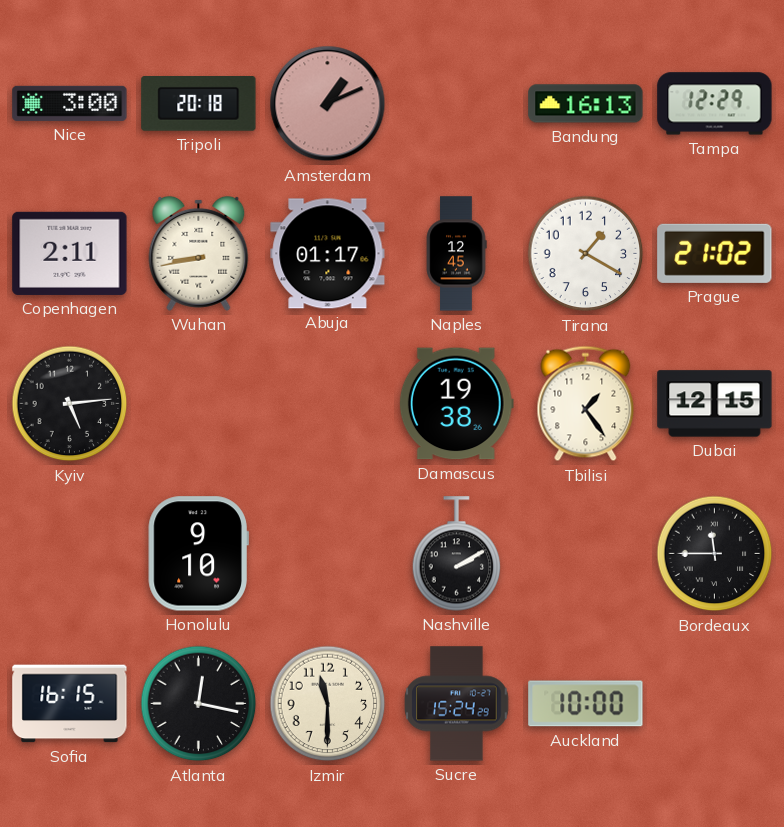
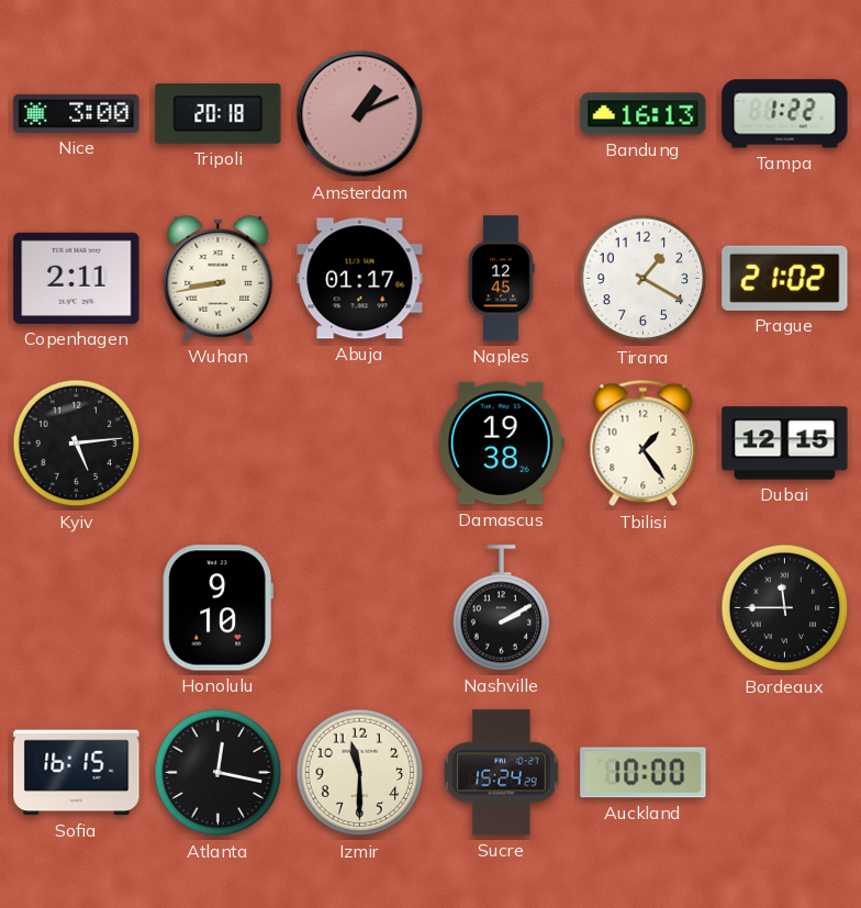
Tampa: 12:29 -> 1:22 (785, 114)
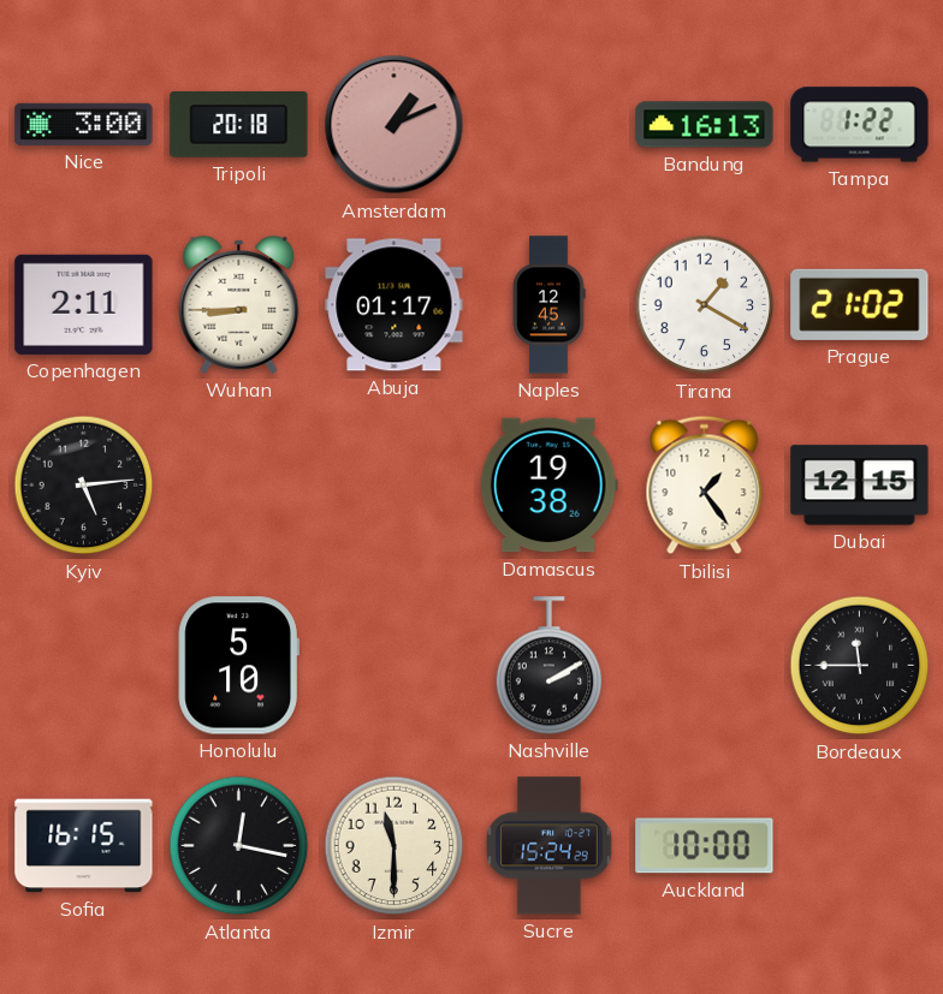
Wuhan: 8:43 -> 8:45 (239, 304)
Honolulu: 9:10 -> 5:10 (238, 666)
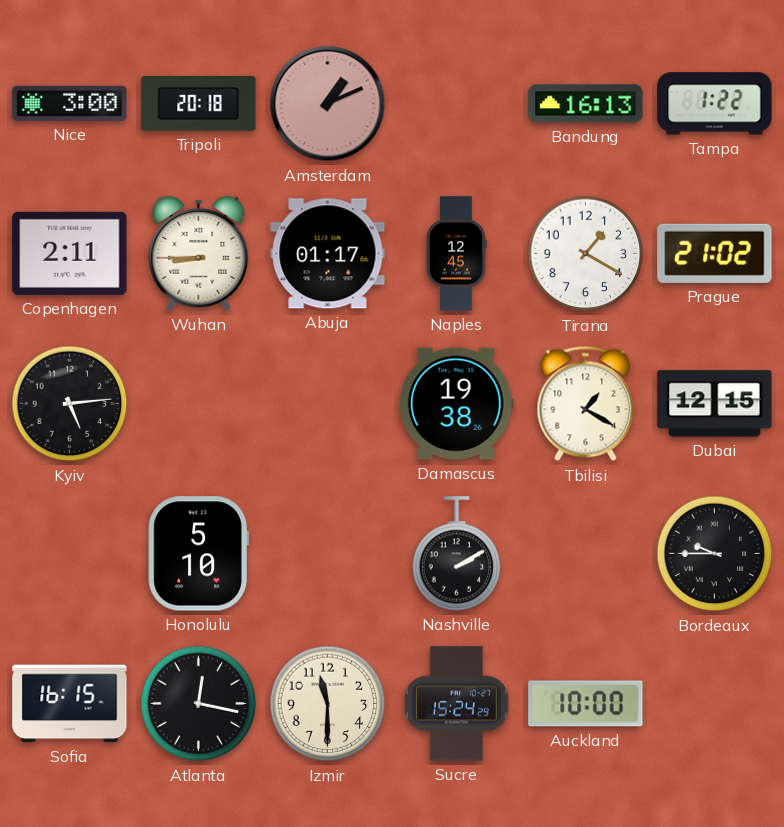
Tbilisi: 1:24 -> 1:20 (586, 404)
Bordeaux: 11:45 -> 9:45 (715, 554)
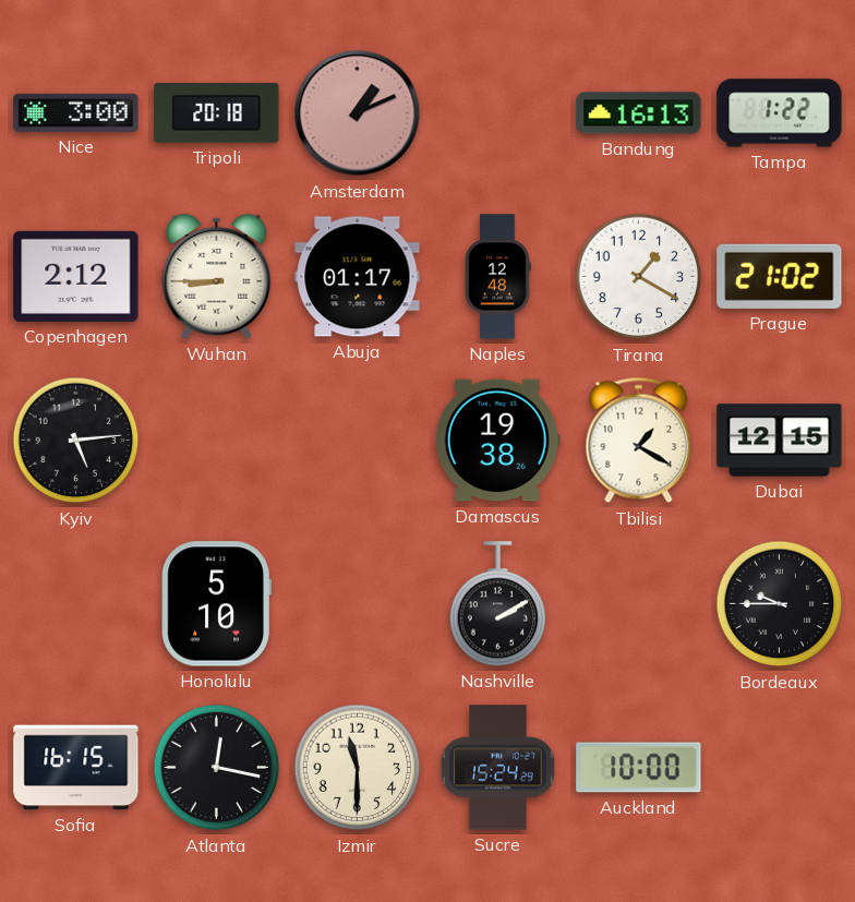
Copenhagen: 2:11 -> 2:12 (76, 276)
Naples: 12:45 -> 12:48 (497, 277)
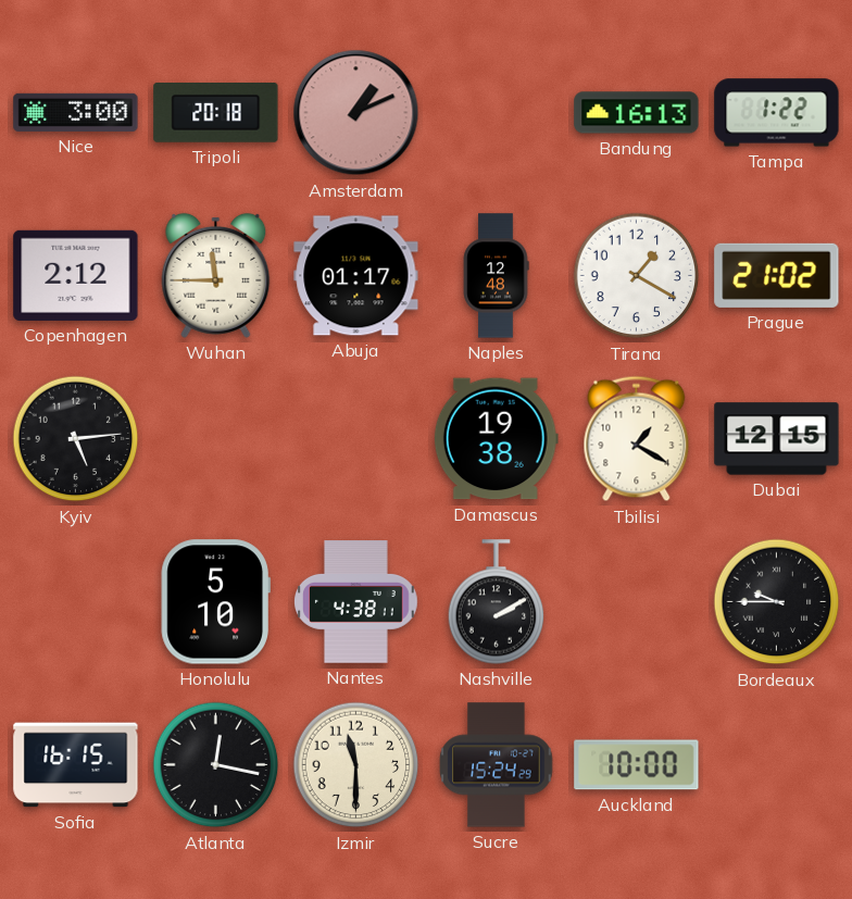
Wuhan: 8:45 -> 11:45 (216, 275)
Nantes: none -> 4:38 (356, 602)
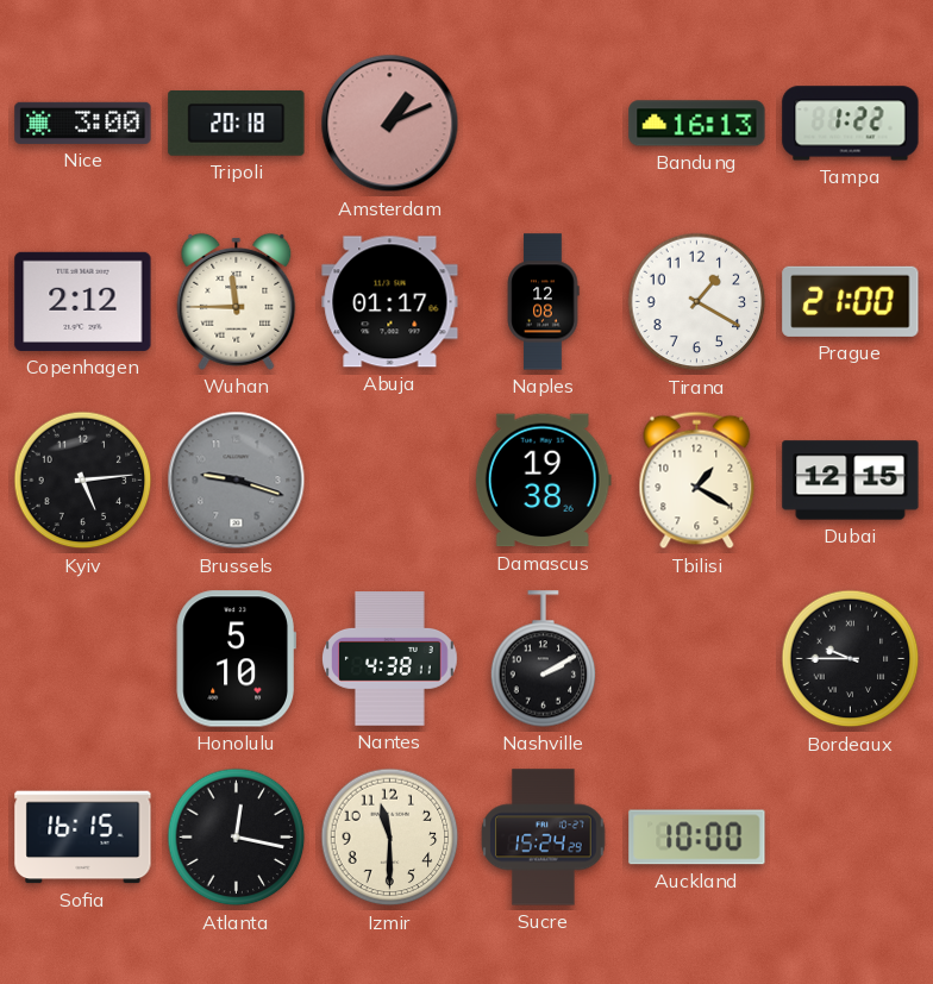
Naples: 12:48 -> 12:08 (543, 302)
Prague: 21:02 -> 21:00 (851, 301)
Brussels: none -> 9:18 (237, 481)
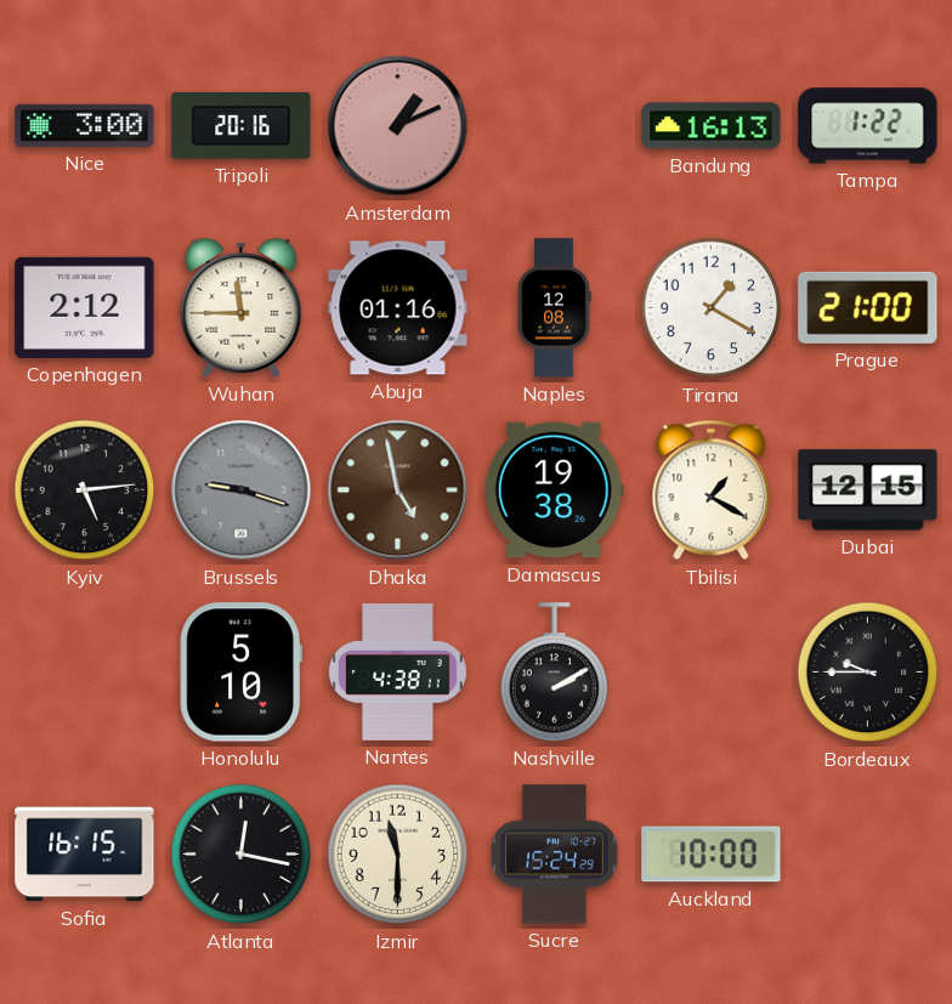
Tripoli: 20:18 -> 20:16 (242, 126)
Abuja: 01:17 -> 01:16 (398, 308)
Dhaka: none -> 4:58 (398, 490)
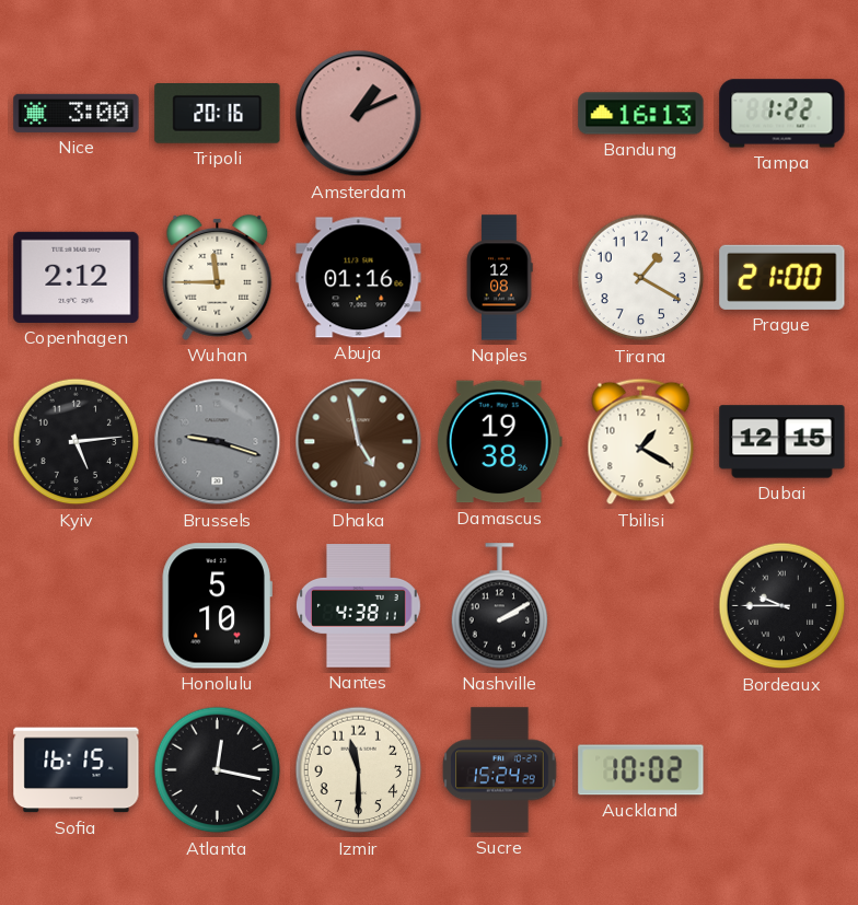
Auckland: 10:00 -> 10:02 (641, 770)
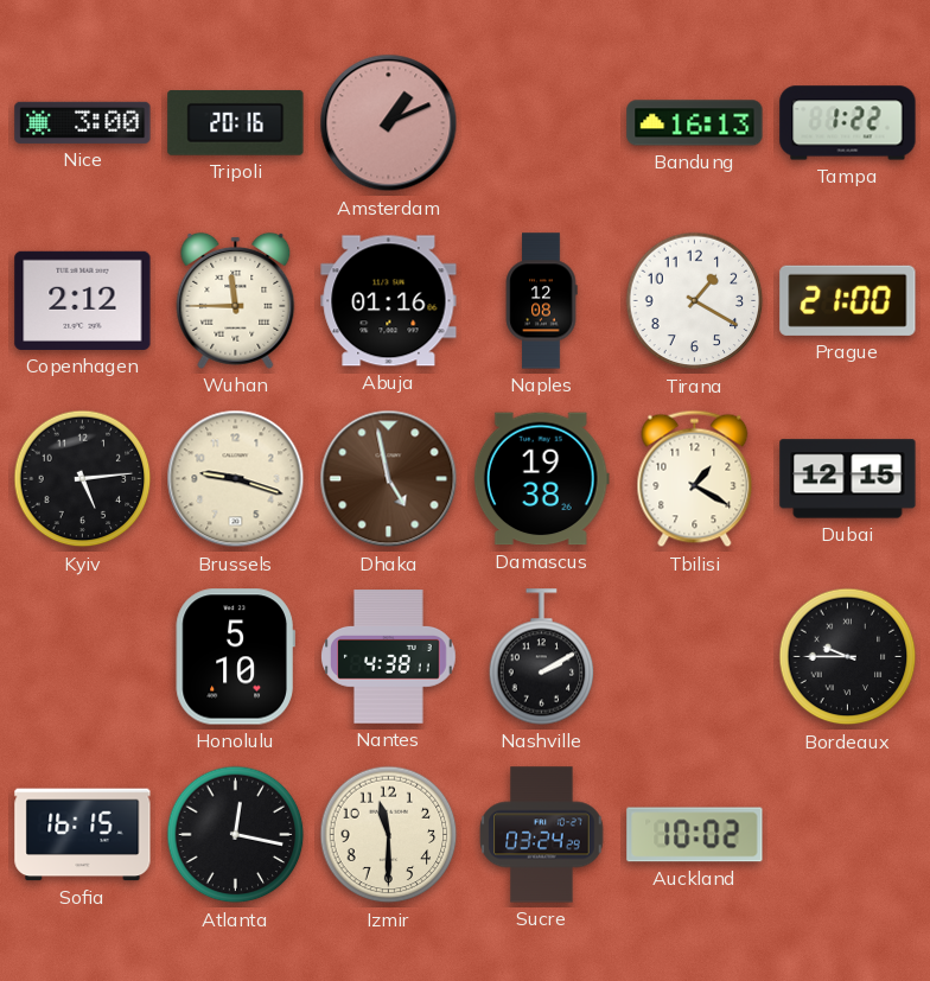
Brussels dial: grey -> cream (236, 479)
Sucre: 15:24 -> 03:24 (542, 835)
